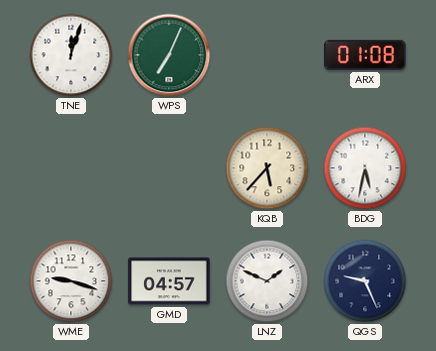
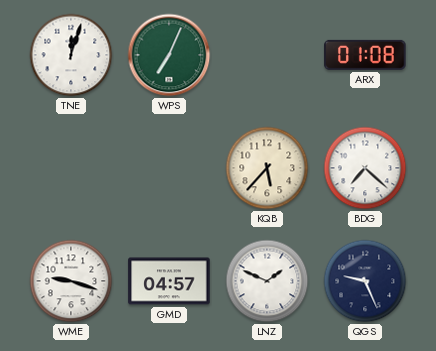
BDG: 5:32 -> 7:22 (365, 168)
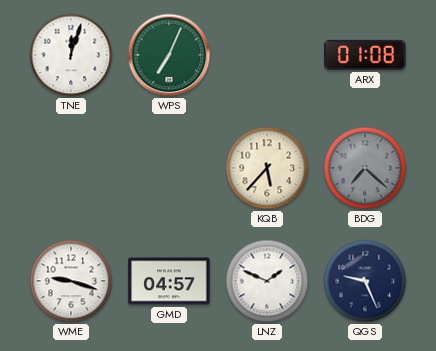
BDG dial: white -> grey (365, 168)
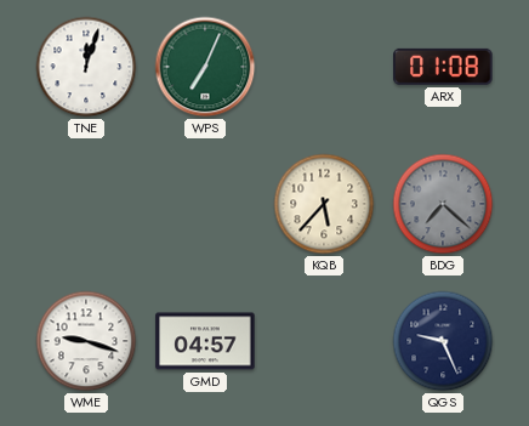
LNZ: 1:49 -> none (267, 281)
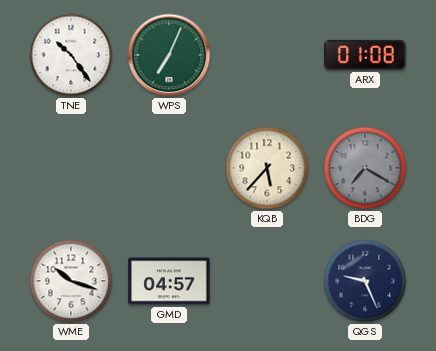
TNE: 12:03 -> 10:24 (71, 55)
BDG: 7:22 -> 7:20 (365, 168)
WME: 9:18 -> 10:18 (71, 281)
